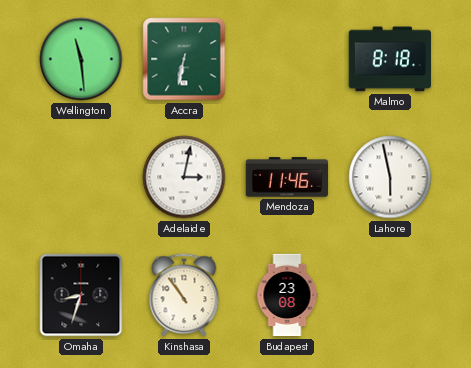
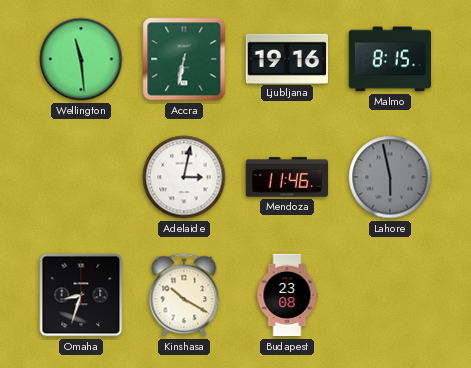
Ljubljana: none -> 19:16 (286, 58)
Malmo: 8:18 -> 8:15 (389, 59)
Lahore dial: white -> grey (390, 177)
Kinshasa: 10:54 -> 10:20 (184, 295)
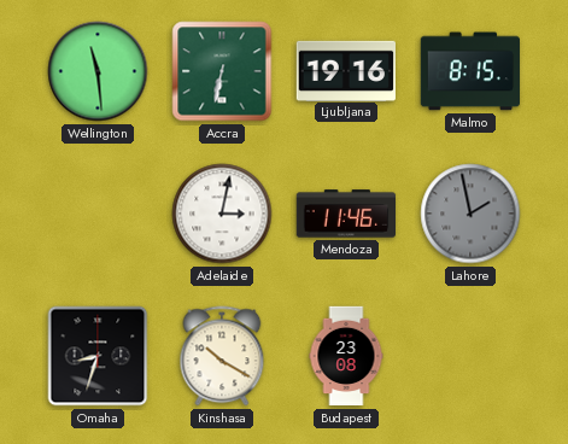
Lahore: 5:58 -> 1:58 (470, 214)
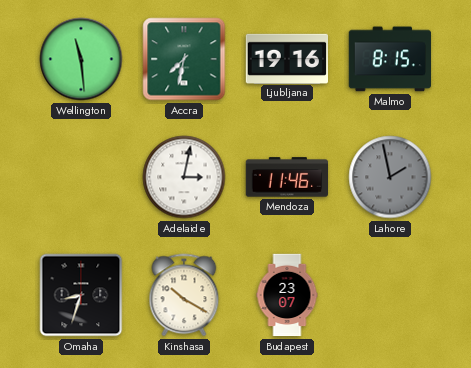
Accra: 6:32 -> 7:32 (184, 59)
Budapest: 23:08 -> 23:07 (287, 295)
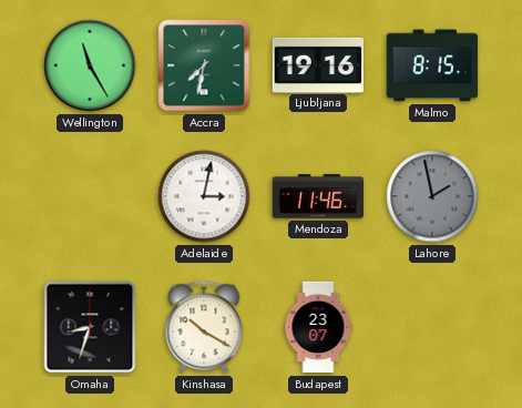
Wellington: 11:29 -> 11:25 (90, 65)
